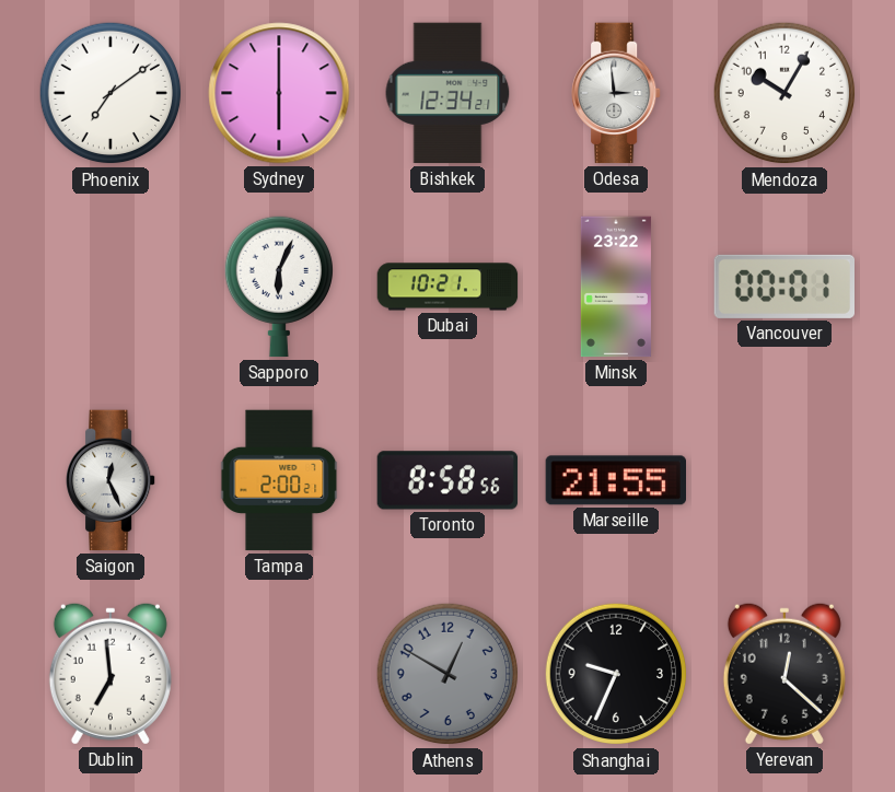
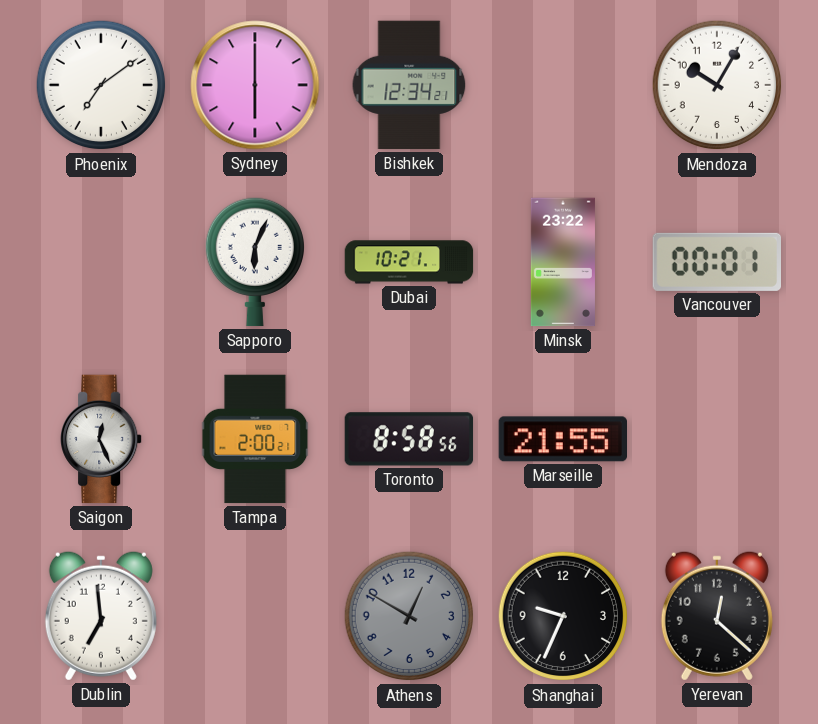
Odesa: 2:59 -> none (617, 93)
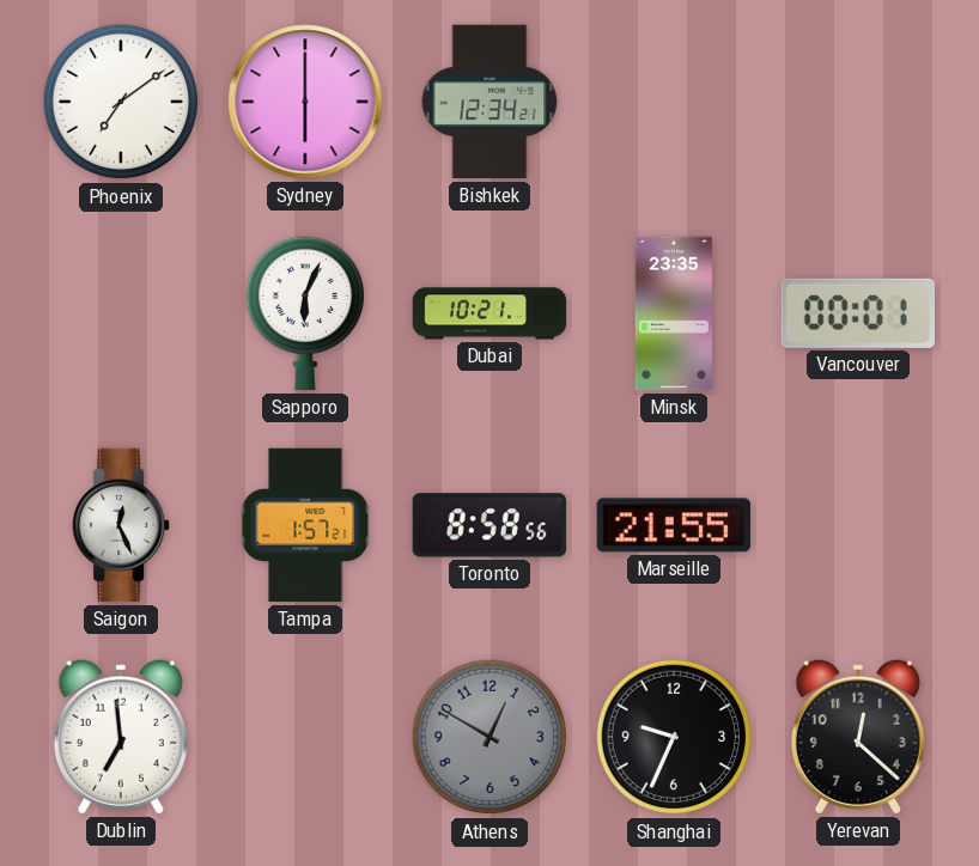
Mendoza: 10:05 -> none (717, 85)
Minsk: 23:22 -> 23:35 (674, 313)
Tampa: 2:00 -> 1:57 (305, 525)
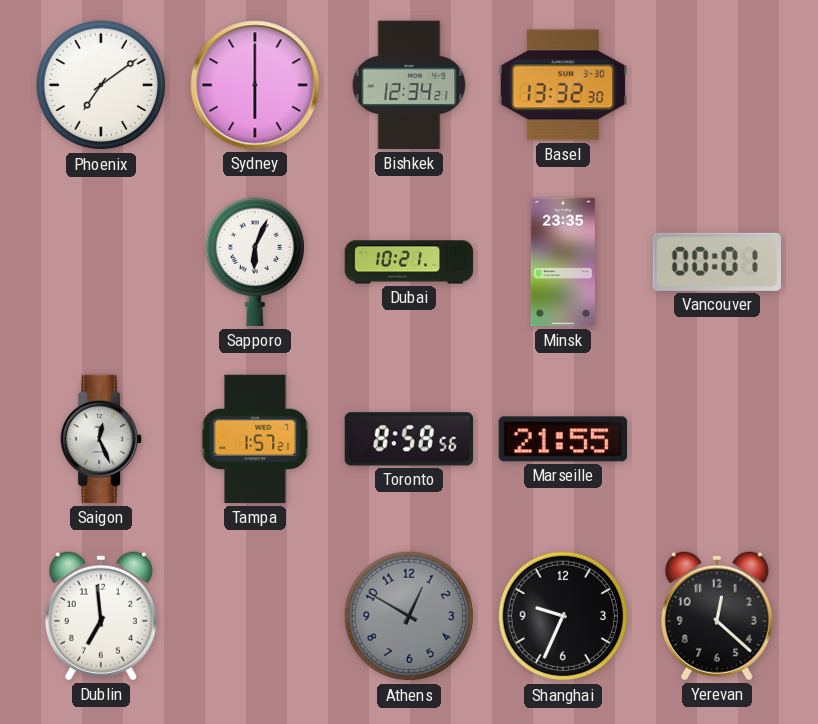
Basel: none -> 13:32 (563, 85)
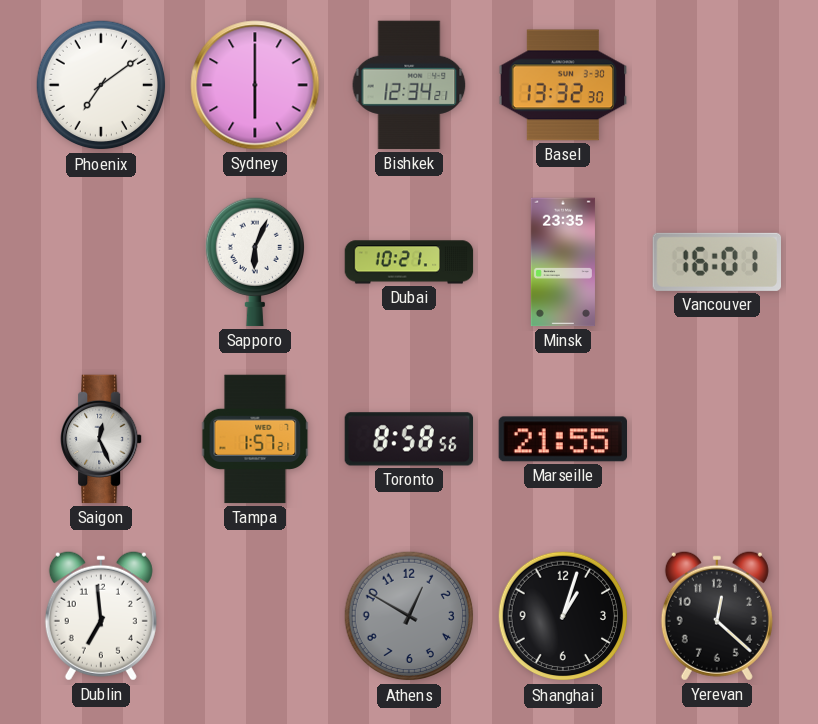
Vancouver: 00:01 -> 16:01 (716, 262)
Shanghai: 9:34 -> 1:03 (563, 616)
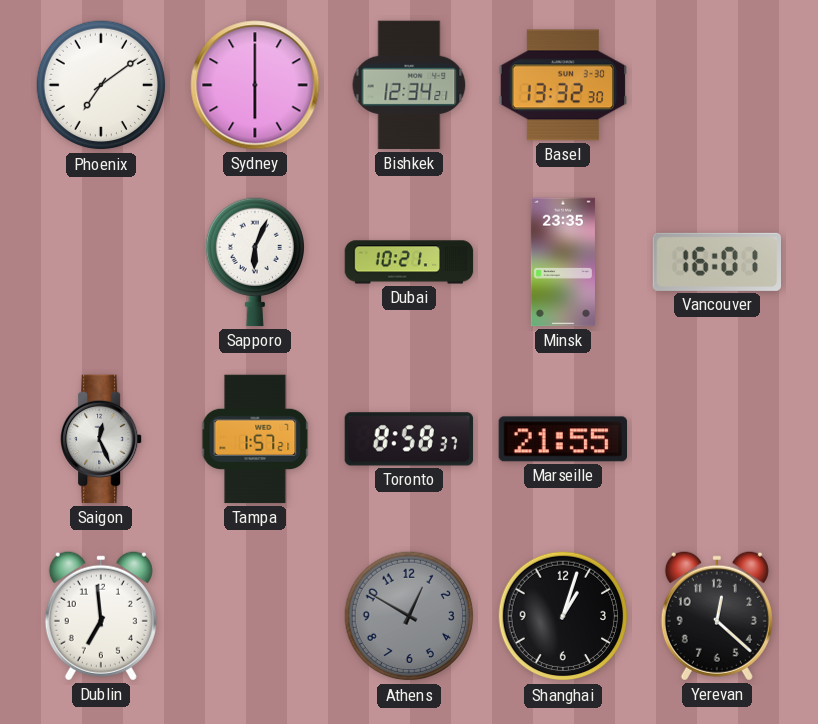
Toronto: 8:58:56 -> 8:58:37 (409, 439)
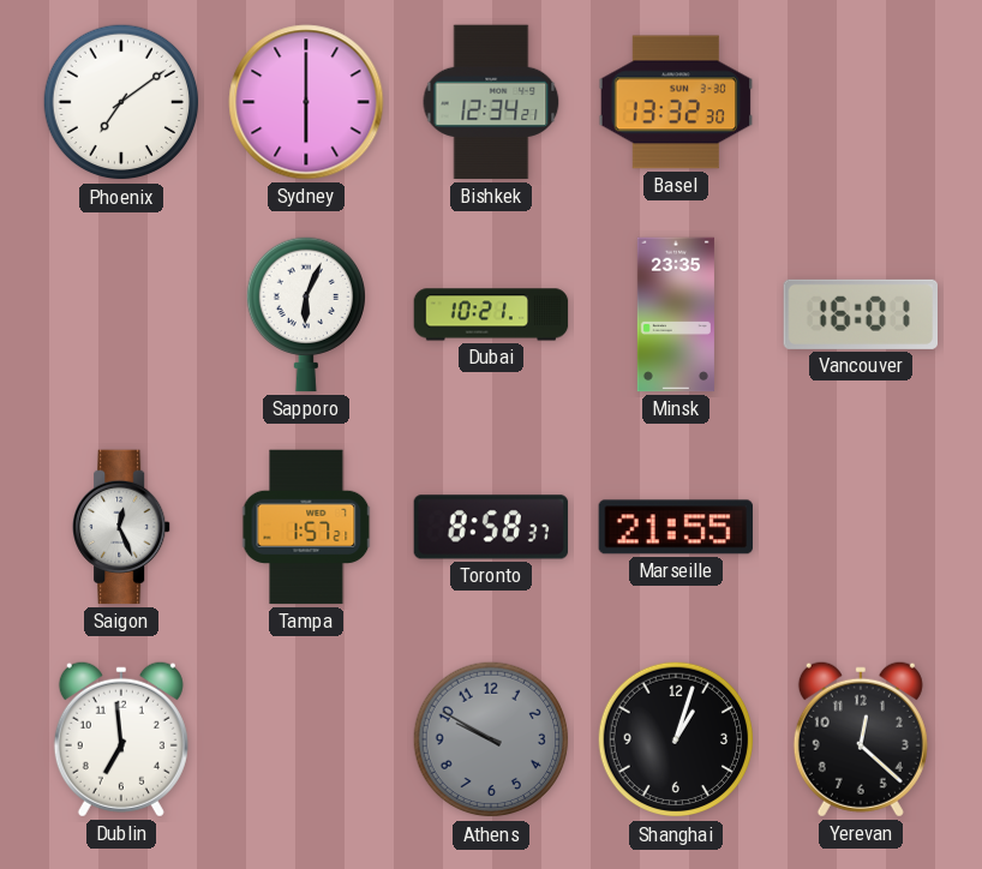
Athens: 12:50 -> 9:50 (491, 739)
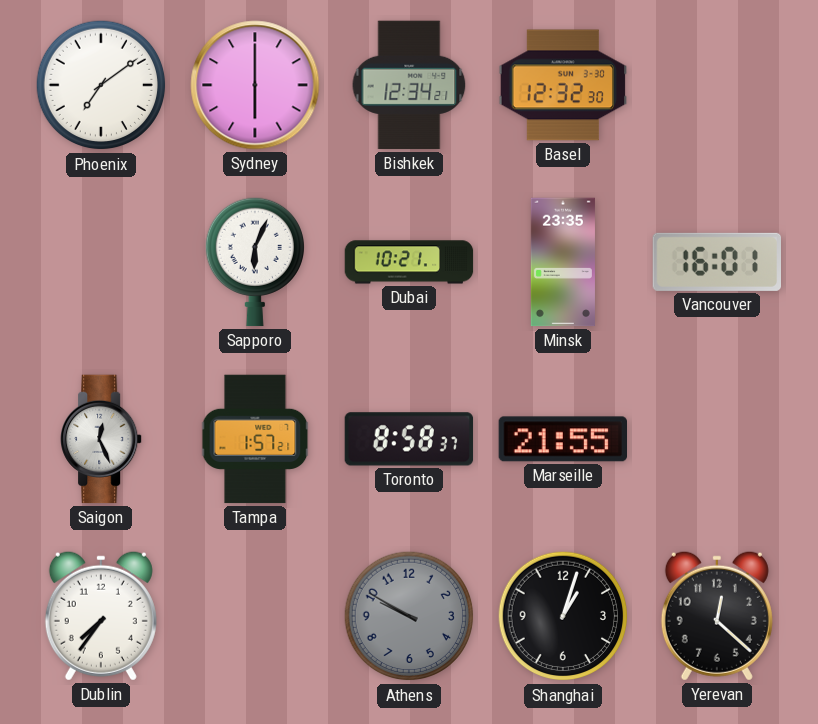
Basel: 13:32 -> 12:32 (563, 85)
Dublin: 6:59 -> 7:36 (101, 616)
